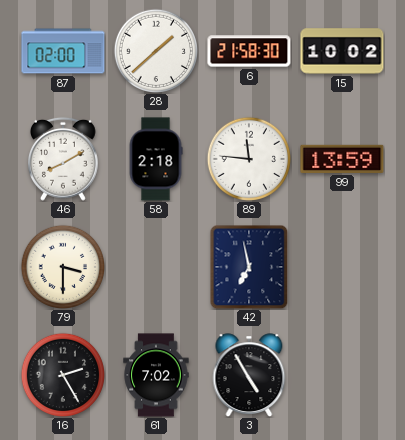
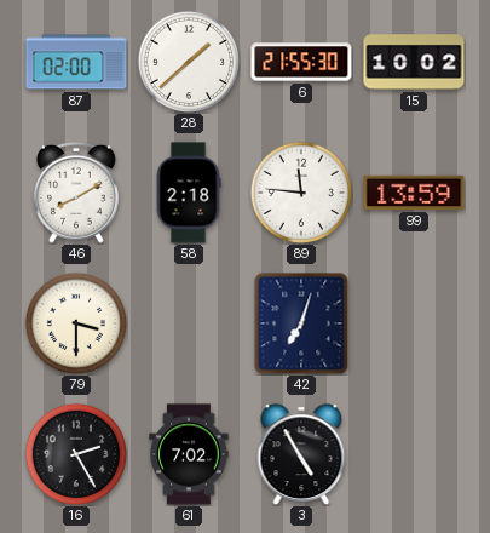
6: 21:58 -> 21:55 (301, 62)
42: 6:58 -> 7:03 (301, 323)
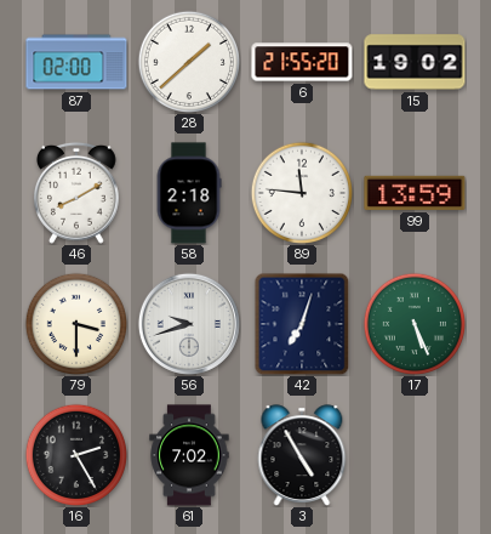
6: 21:55:30 -> 21:55:20 (302, 62)
15: 10:02 -> 19:02 (415, 62)
56: none -> 9:42 (189, 324)
17: none -> 5:26 (413, 323)
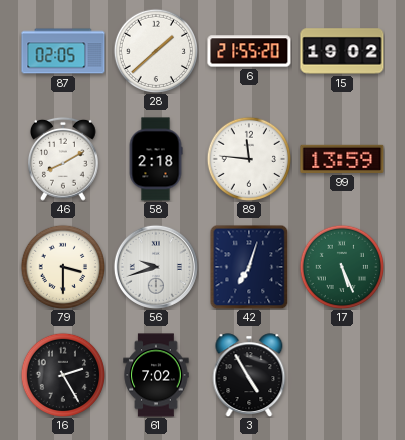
87: 02:00 -> 02:05 (63, 51)
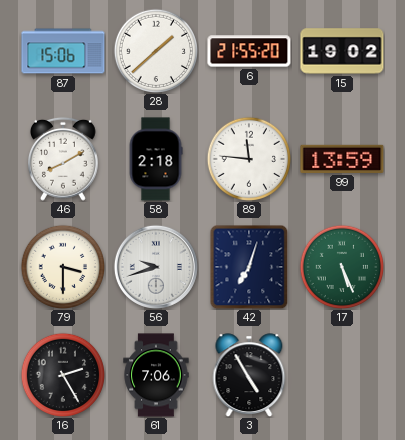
87: 02:05 -> 15:06 (63, 51)
61: 7:02 -> 7:06 (156, 375)
